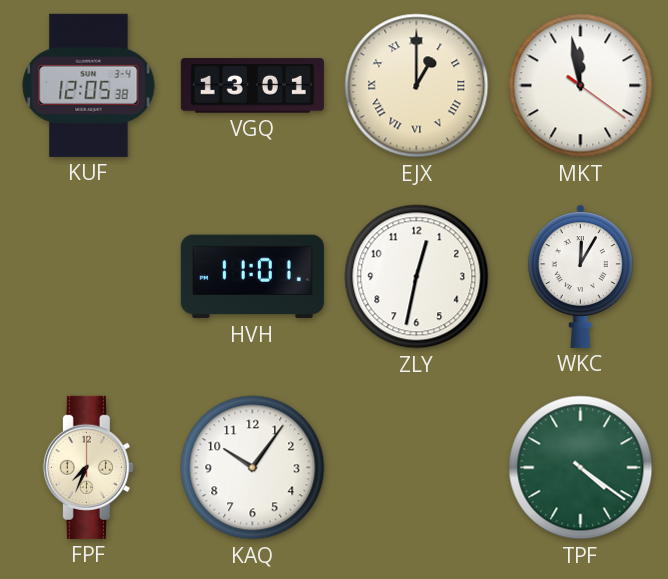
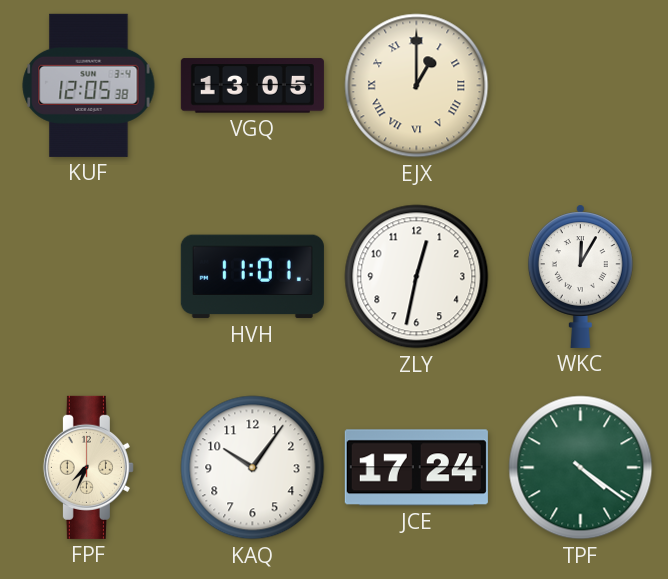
VGQ: 13:01 -> 13:05 (252, 86)
MKT: 11:58 -> none (581, 86)
JCE: none -> 17:24 (416, 468)
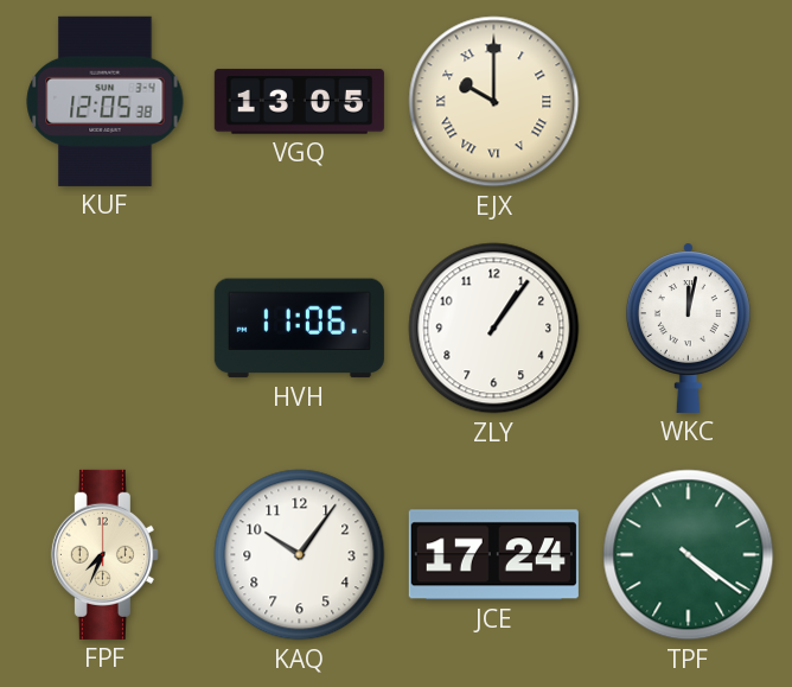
EJX: 1:00 -> 10:00 (494, 102)
HVH: 11:01 -> 11:06 (299, 329)
ZLY: 12:32 -> 1:06 (494, 329)
WKC: 12:05 -> 12:02 (688, 327)
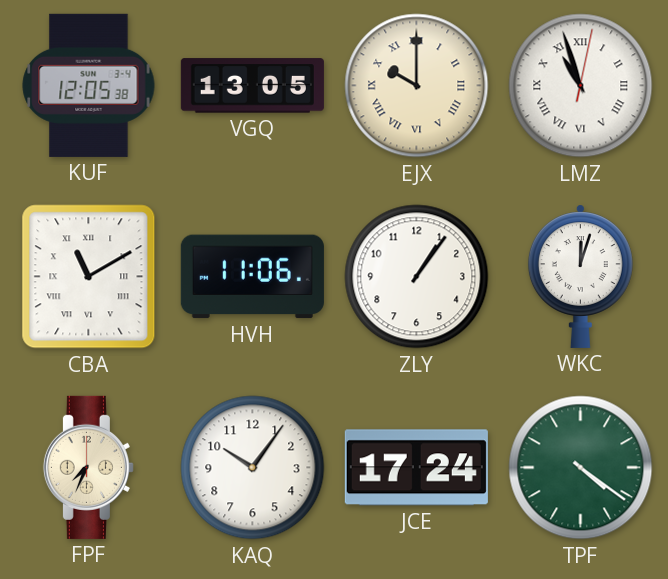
LMZ: none -> 10:57 (581, 86)
CBA: none -> 11:10 (89, 277)
WKC: 12:02 -> 12:03 (580, 276)
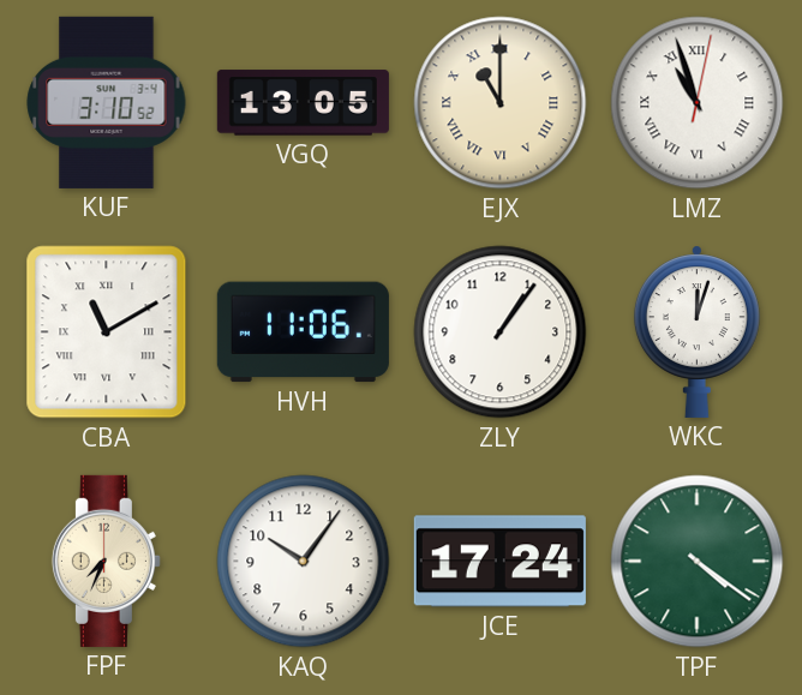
KUF: 12:05 -> 3:10 (107, 102)
EJX: 10:00 -> 11:00 (501, 103)
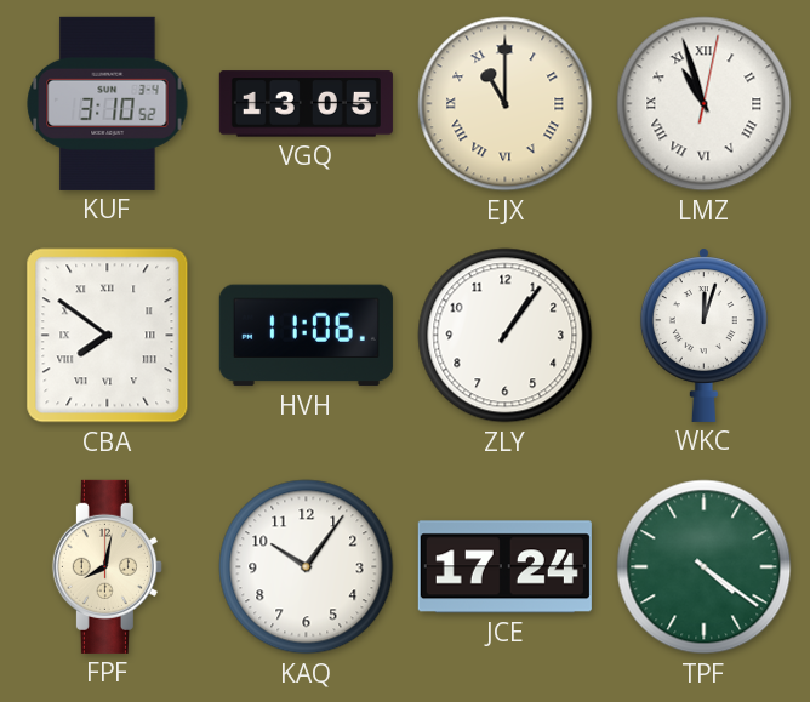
CBA: 11:10 -> 7:51 (108, 336)
FPF: 7:34 -> 8:02 (107, 566)
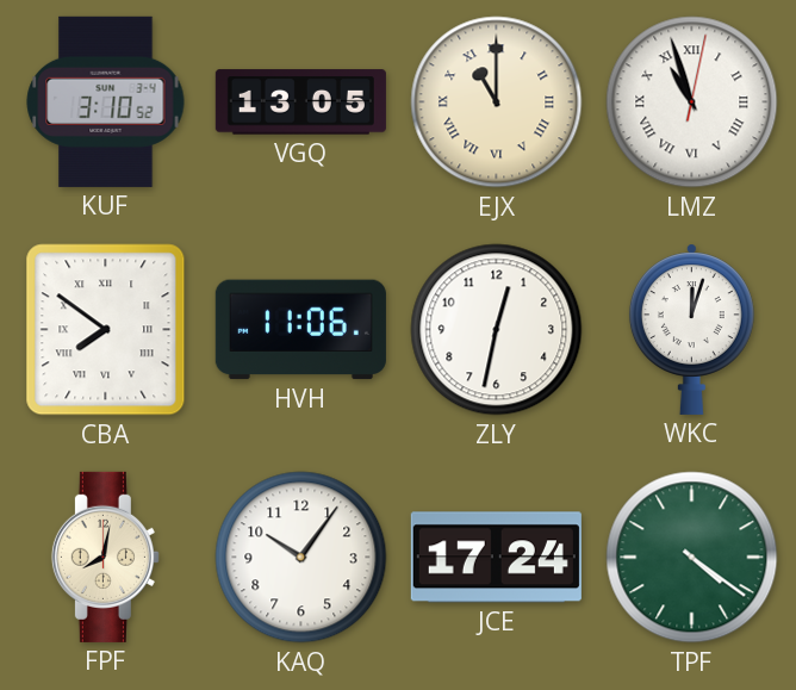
ZLY: 1:06 -> 12:32 (497, 330)
